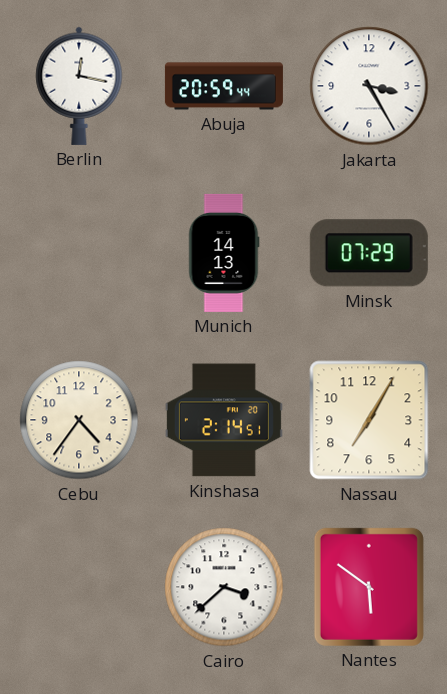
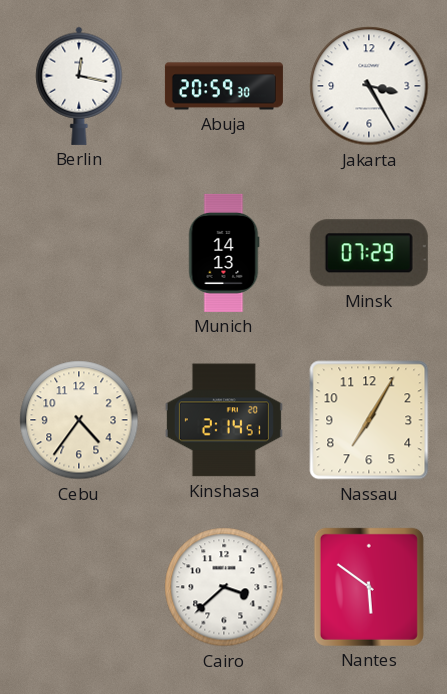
Abuja: 20:59:44 -> 20:59:30 (224, 86)
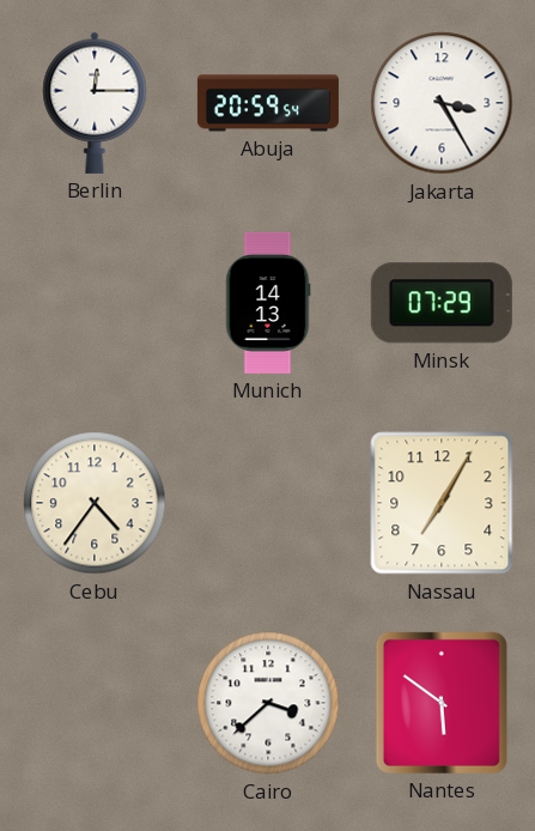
Berlin: 12:17 -> 12:15 (95, 103)
Abuja: 20:59:30 -> 20:59:54 (268, 103)
Kinshasa: 2:14 -> none (224, 420)
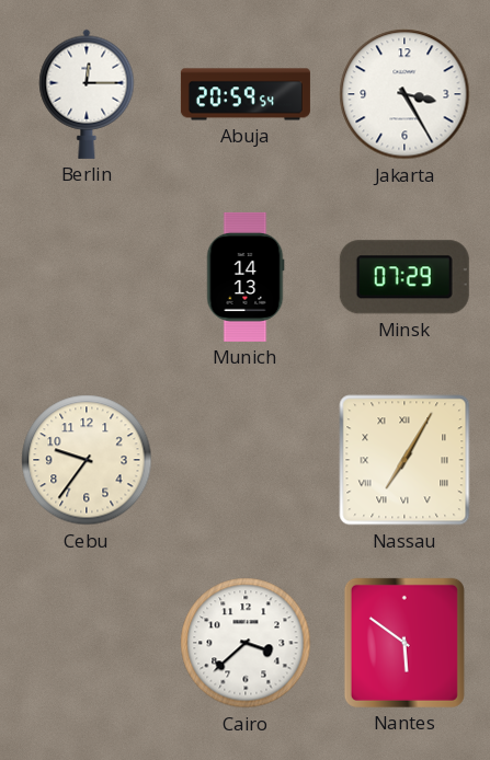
Cebu: 4:36 -> 9:36 (87, 460)
Nassau numerals: Arabic -> Roman (404, 460)
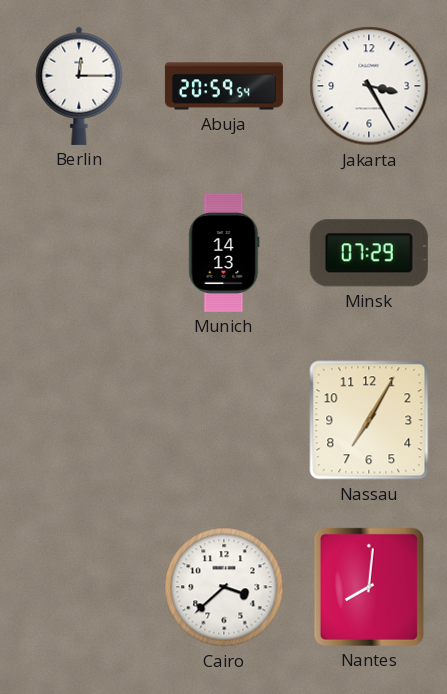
Cebu: 9:36 -> none (87, 460)
Nassau numerals: Roman -> Arabic (369, 420)
Nantes: 5:51 -> 8:01 (369, 587)
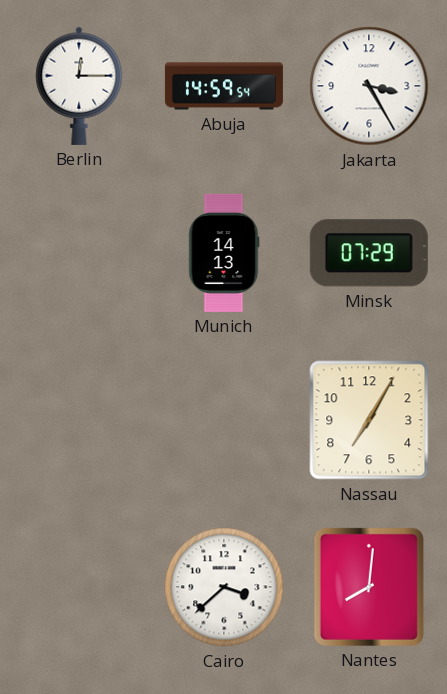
Abuja: 20:59 -> 14:59 (224, 86)
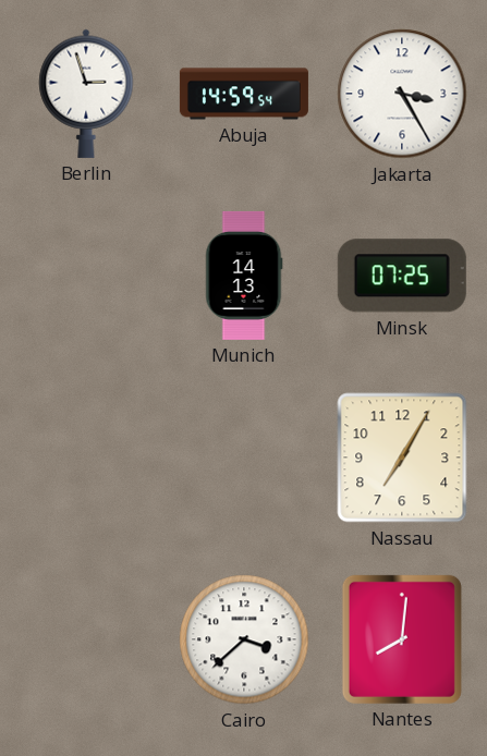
Berlin: 12:15 -> 2:57 (86, 94)
Minsk: 07:29 -> 07:25 (402, 276)
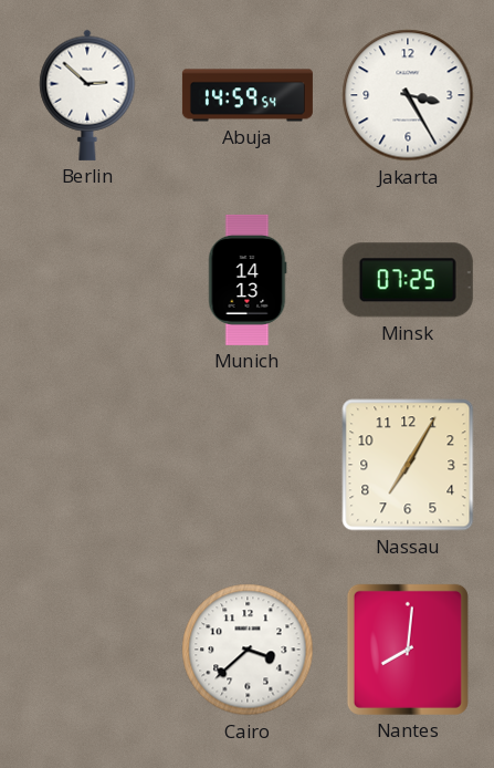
Berlin: 2:57 -> 2:52 (87, 95)
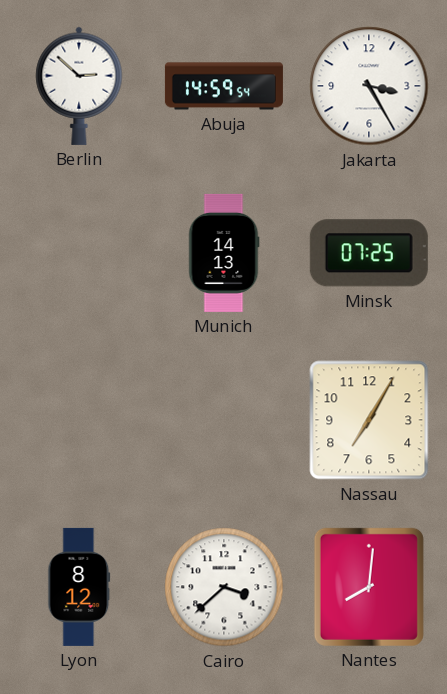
Lyon: none -> 8:12 (79, 587)
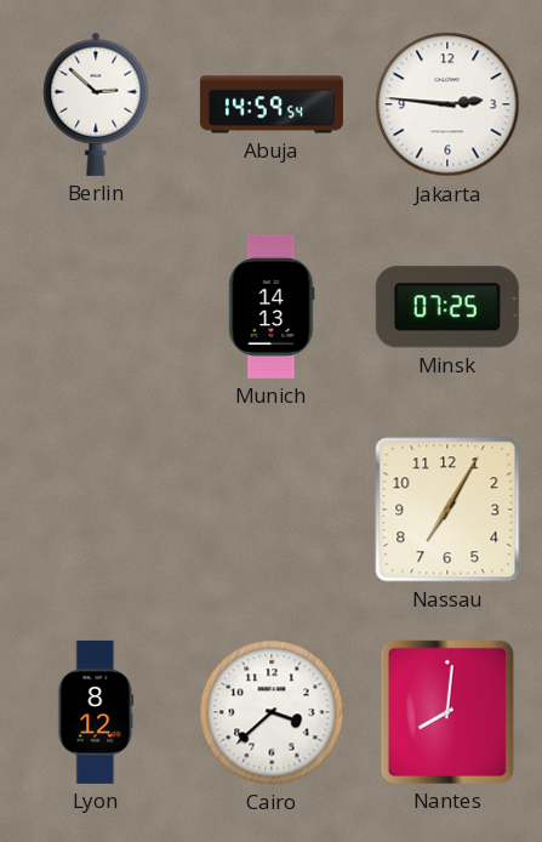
Jakarta: 3:25 -> 2:46 (447, 104)
